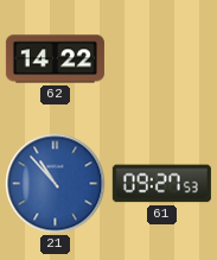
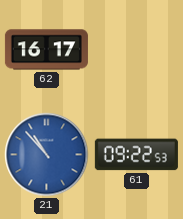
62: 14:22 -> 16:17 (46, 50)
61: 09:27 -> 09:22 (136, 155)
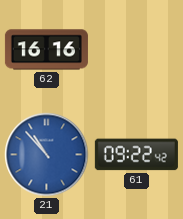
62: 16:17 -> 16:16 (46, 50)
61: 09:22:53 -> 09:22:42 (136, 155)
